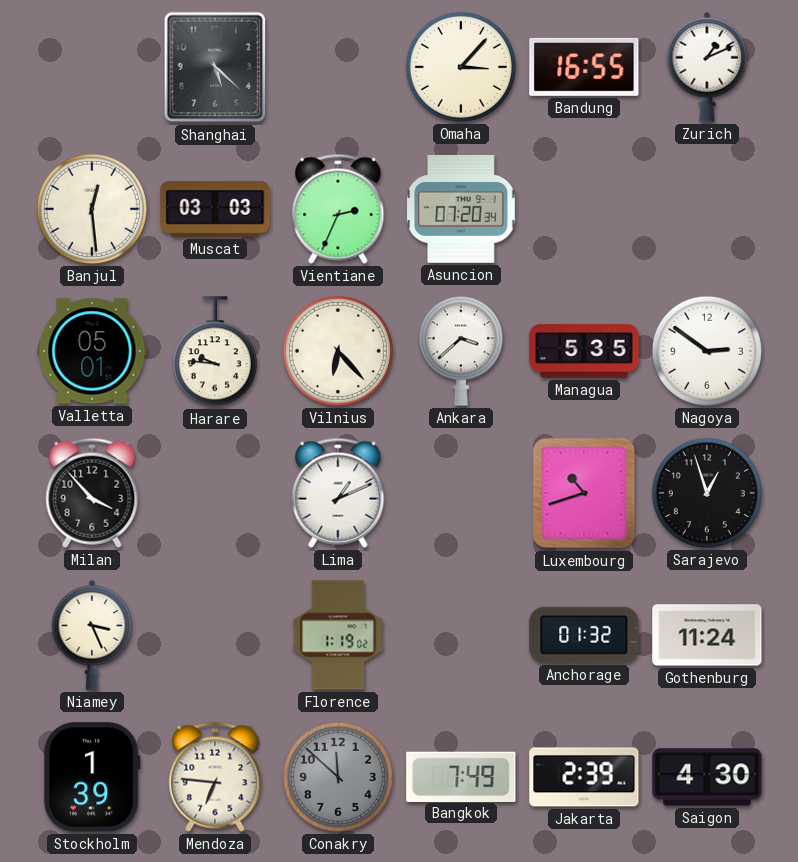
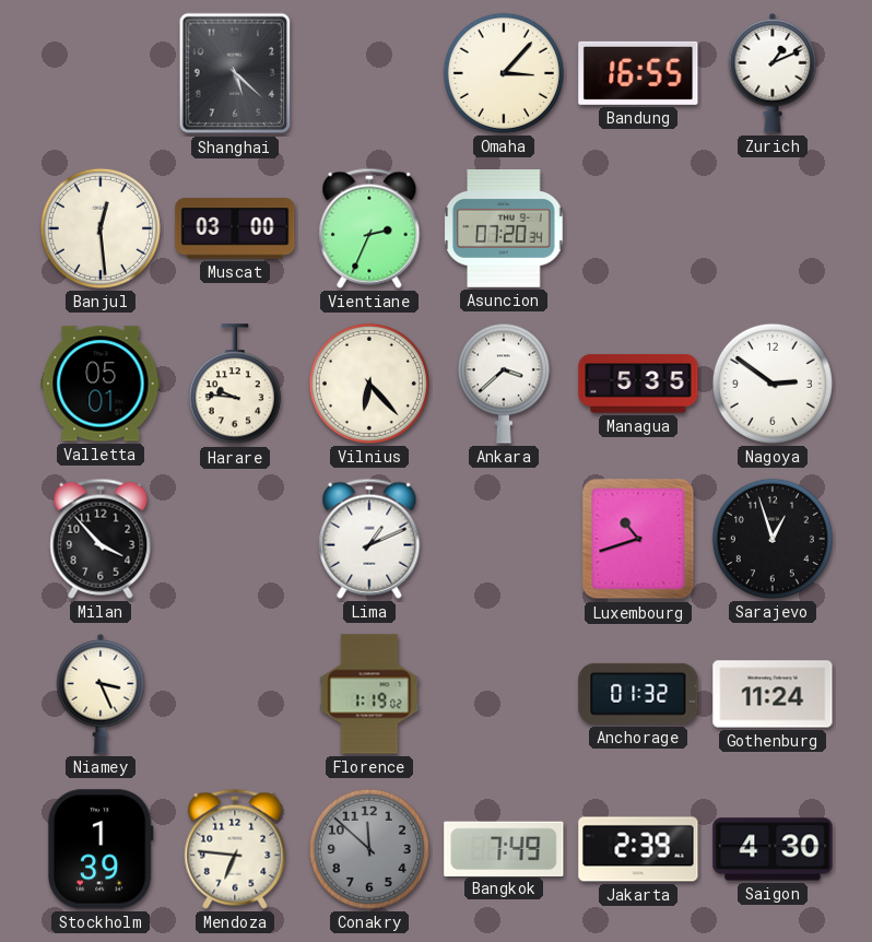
Muscat: 03:03 -> 03:00 (235, 228)
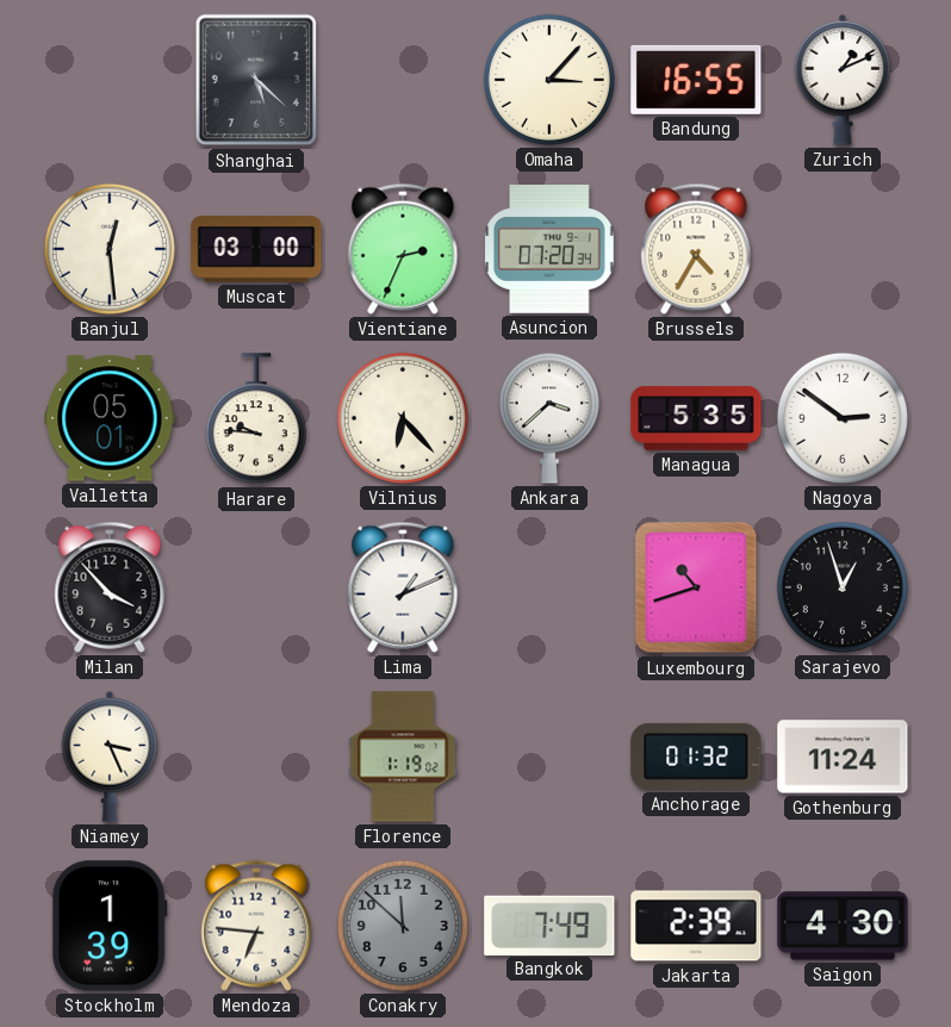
Brussels: none -> 4:35 (696, 249)
